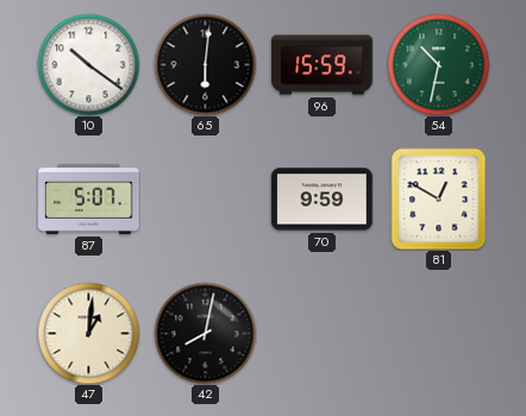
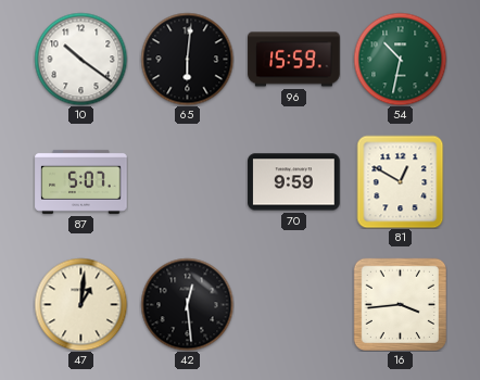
42: 8:02 -> 12:29 (187, 304)
16: none -> 3:44 (400, 304)
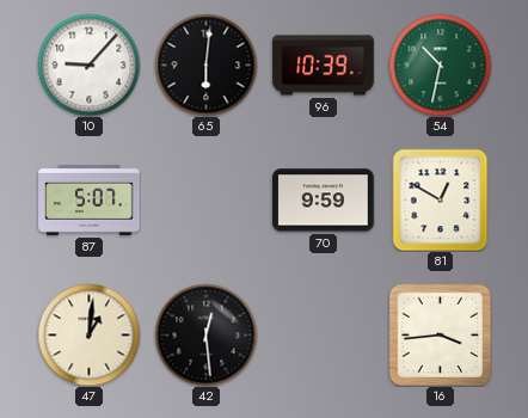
10: 10:21 -> 9:07 (88, 64)
96: 15:59 -> 10:39 (324, 66)
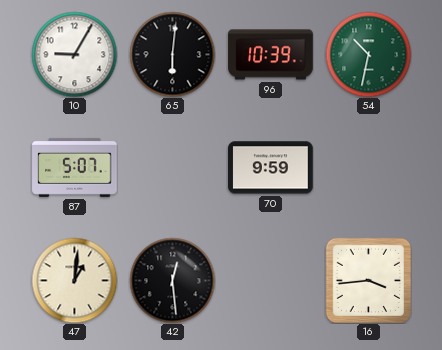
10: 9:07 -> 9:05 (74, 54)
81: 12:50 -> none (441, 199)
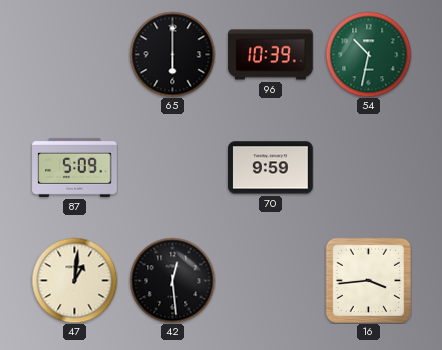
10: 9:05 -> none (74, 54)
65: 6:01 -> 6:00 (172, 54)
87: 5:07 -> 5:09 (75, 167)
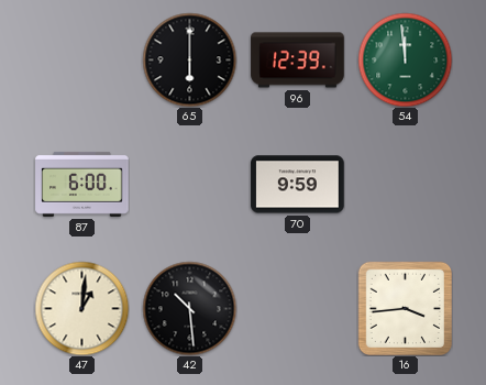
96: 10:39 -> 12:39 (298, 61)
54: 10:32 -> 11:59 (405, 59)
87: 5:09 -> 6:00 (82, 184)
42: 12:29 -> 10:29 (189, 308)
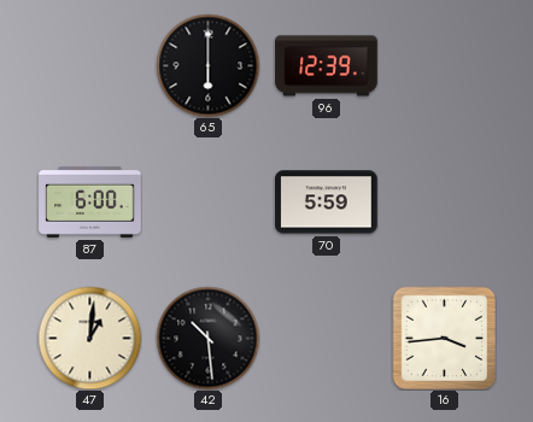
54: 11:59 -> none (405, 59)
70: 9:59 -> 5:59 (327, 203)
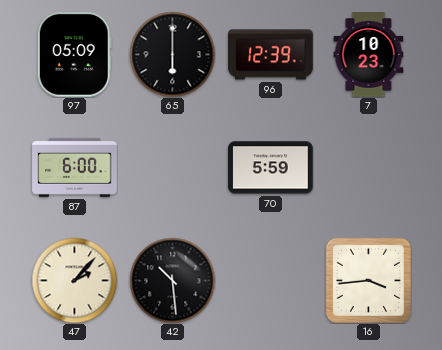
97: none -> 05:09 (74, 55)
7: none -> 10:23 (369, 55)
47: 1:01 -> 2:07 (74, 280)
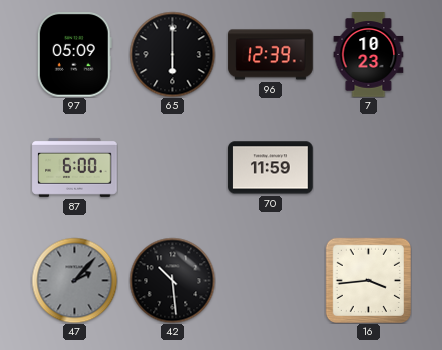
70: 5:59 -> 11:59 (271, 168)
47 dial: cream -> grey (74, 280)
